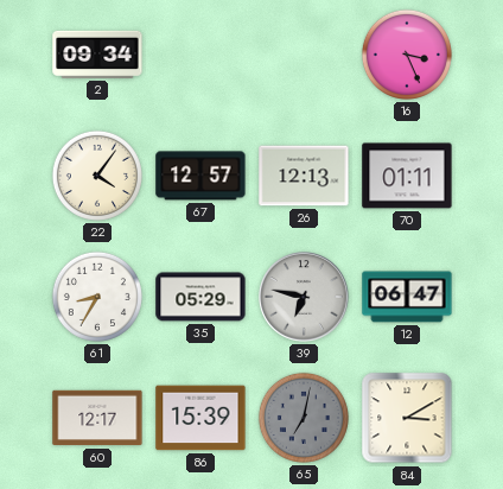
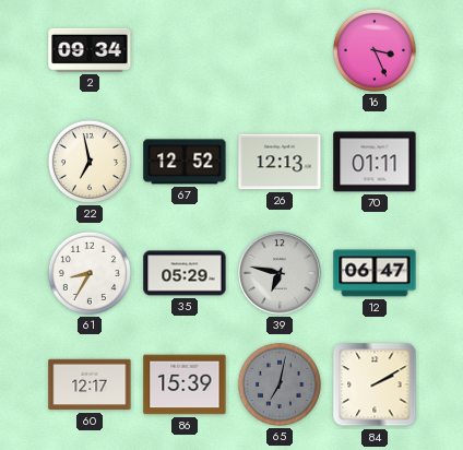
22: 4:06 -> 6:58 (90, 162)
67: 12:57 -> 12:52 (185, 162)
84: 3:10 -> 2:10 (375, 384)
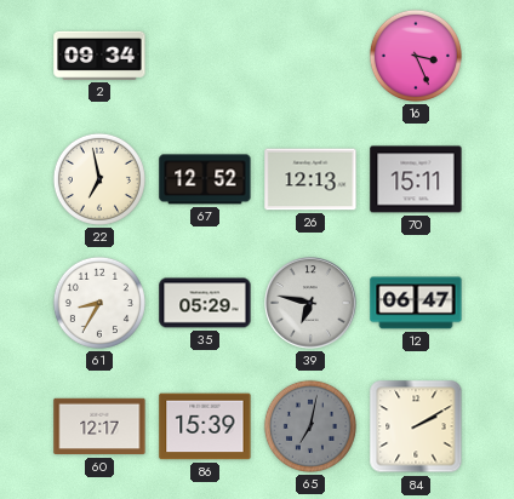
70: 01:11 -> 15:11 (416, 179)
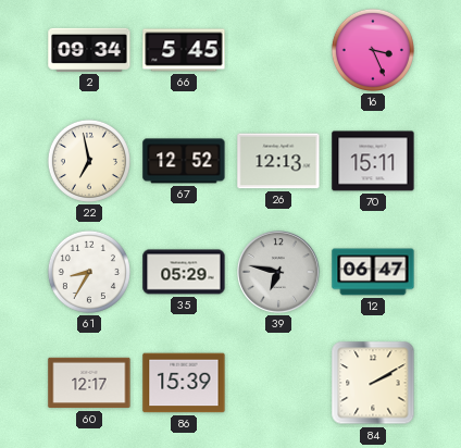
66: none -> 5:45 (184, 50)
65: 7:02 -> none (310, 426)
